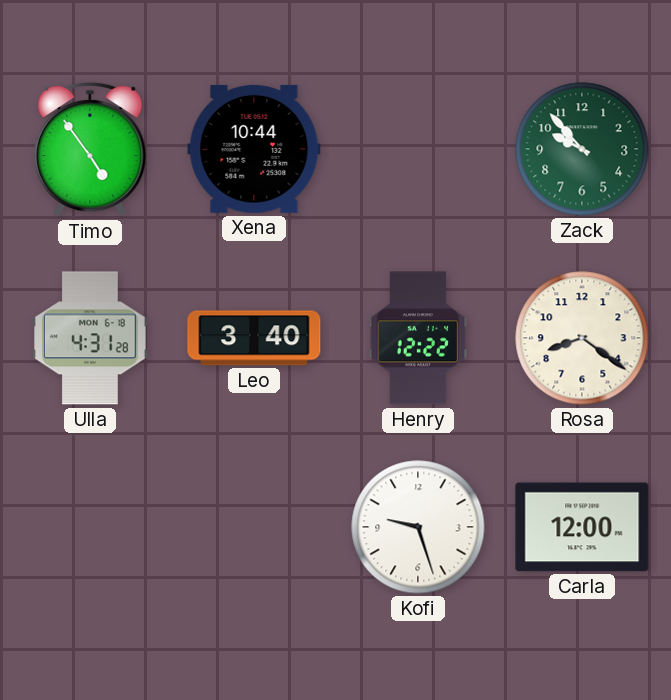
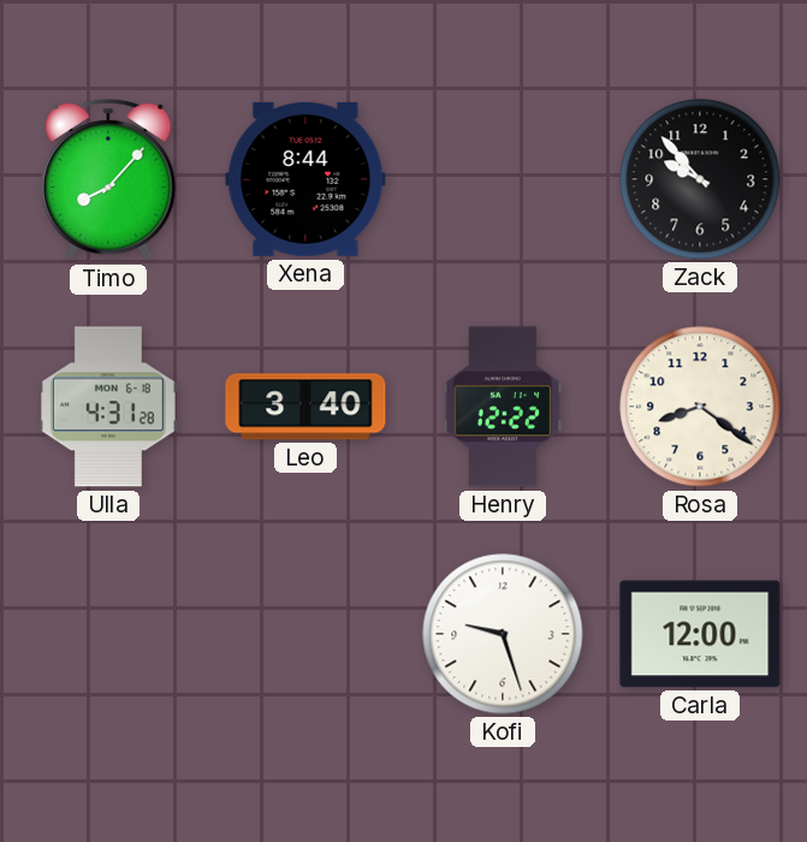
Timo: 4:54 -> 8:07 (108, 179)
Xena: 10:44 -> 8:44 (305, 179)
Zack dial: green -> black (700, 179)
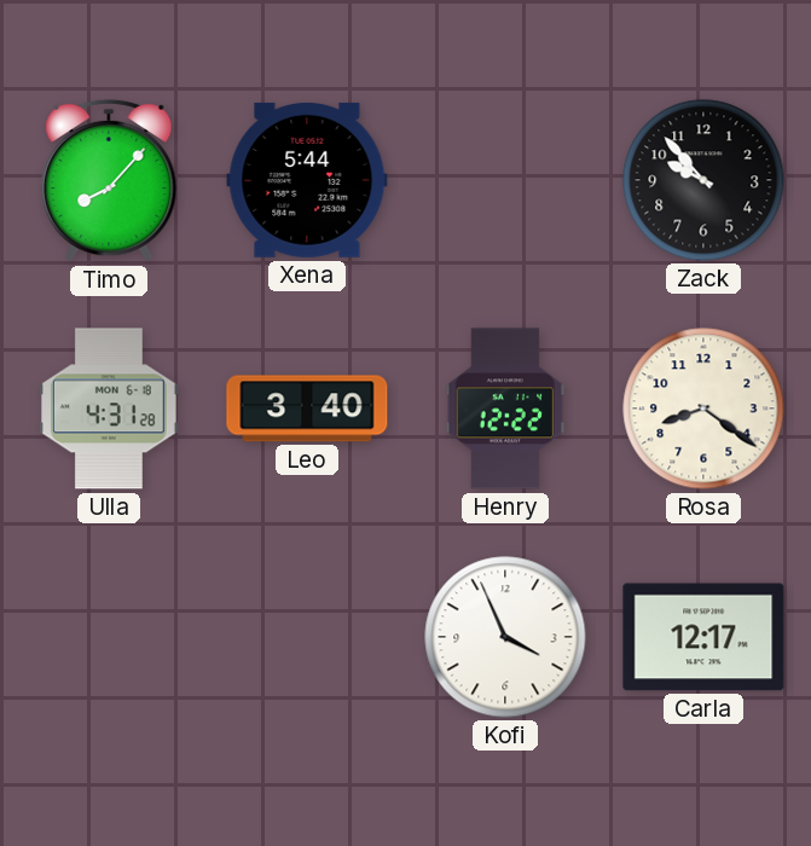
Xena: 8:44 -> 5:44 (307, 180)
Kofi: 9:27 -> 3:56 (505, 637)
Carla: 12:00 -> 12:17 (703, 637)
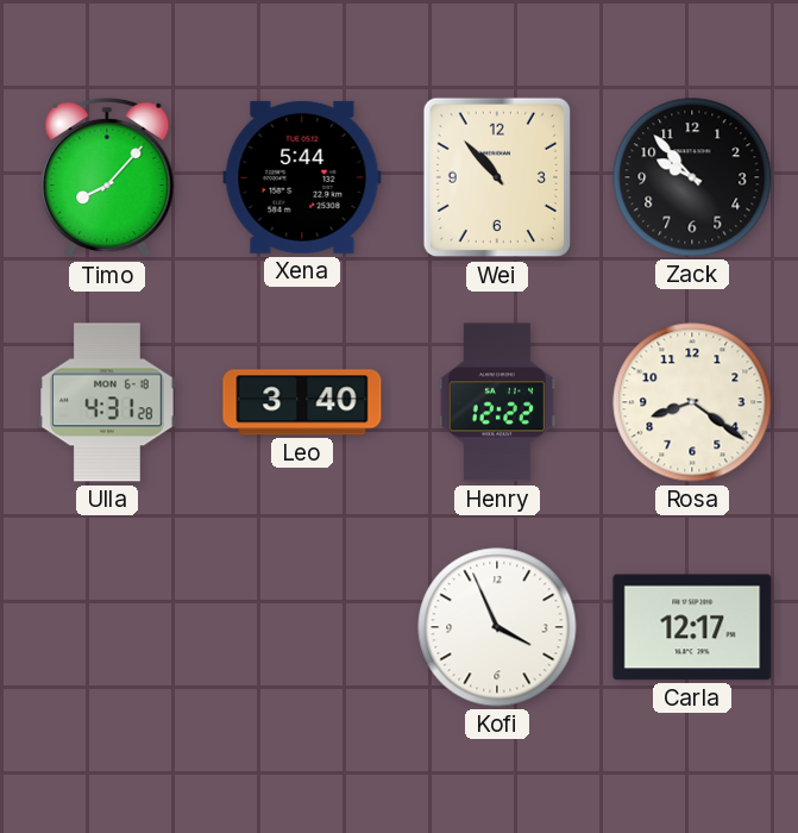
Wei: none -> 10:53 (496, 177)
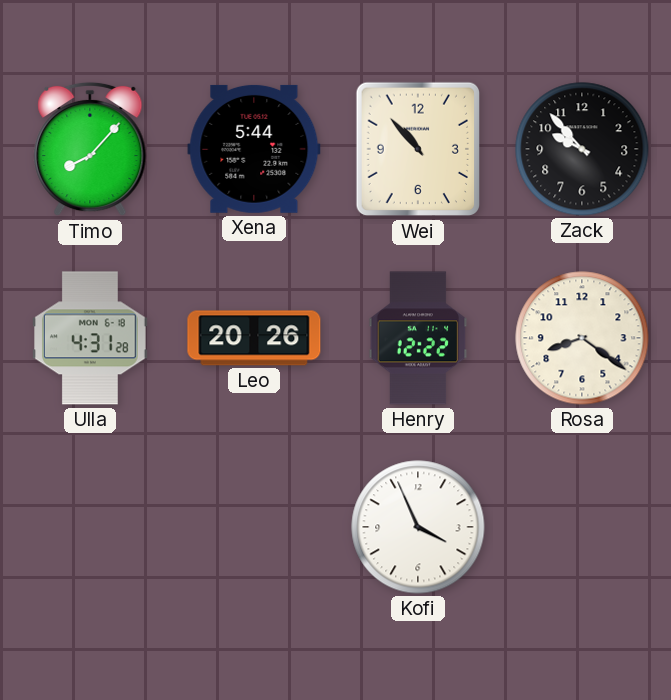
Leo: 3:40 -> 20:26 (254, 338)
Carla: 12:17 -> none (692, 627)
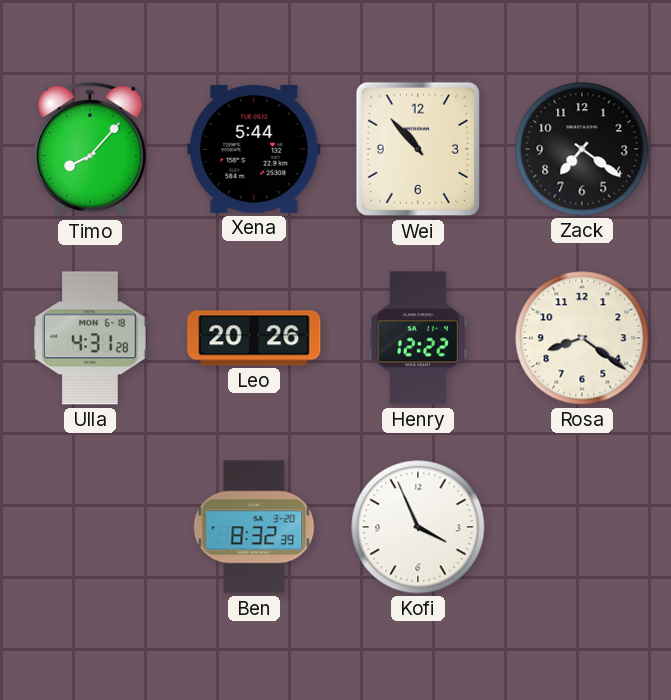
Zack: 9:53 -> 7:21 (582, 149)
Ben: none -> 8:32 (254, 527)
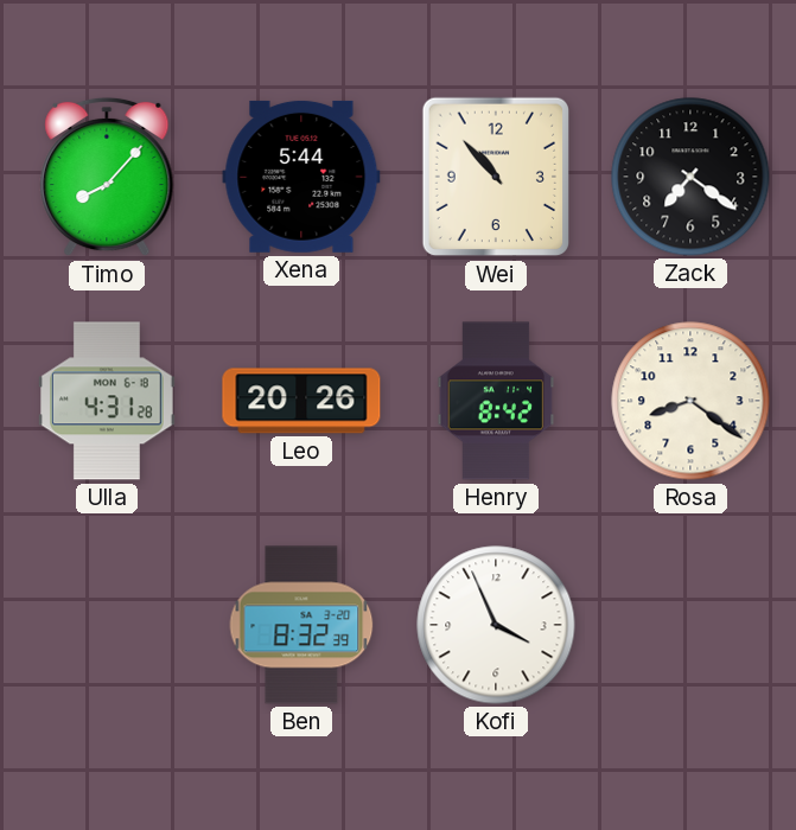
Henry: 12:22 -> 8:42 (496, 401)
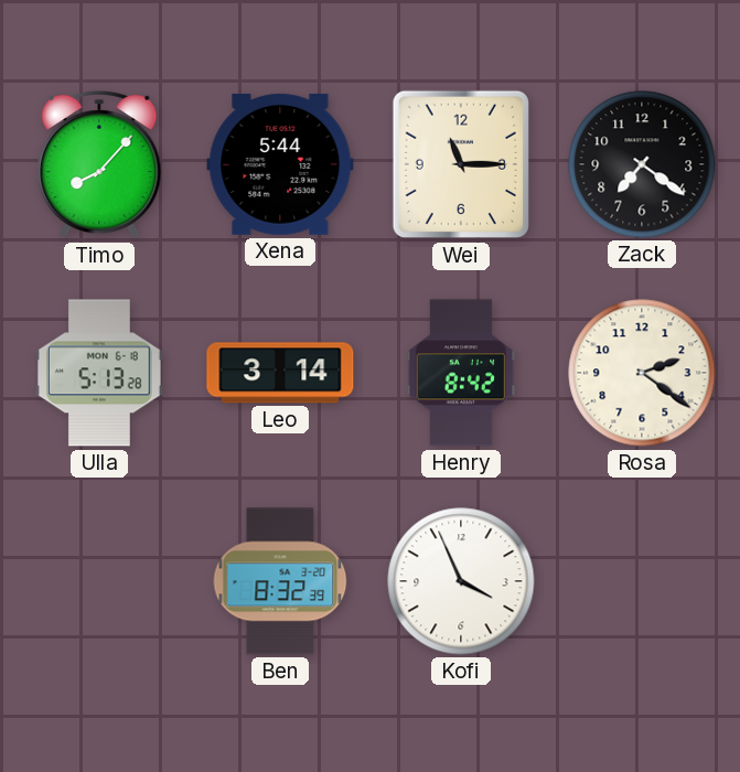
Wei: 10:53 -> 11:15 (460, 164)
Ulla: 4:31 -> 5:13 (100, 373)
Leo: 20:26 -> 3:14 (280, 373)
Rosa: 8:21 -> 2:21 (642, 373)
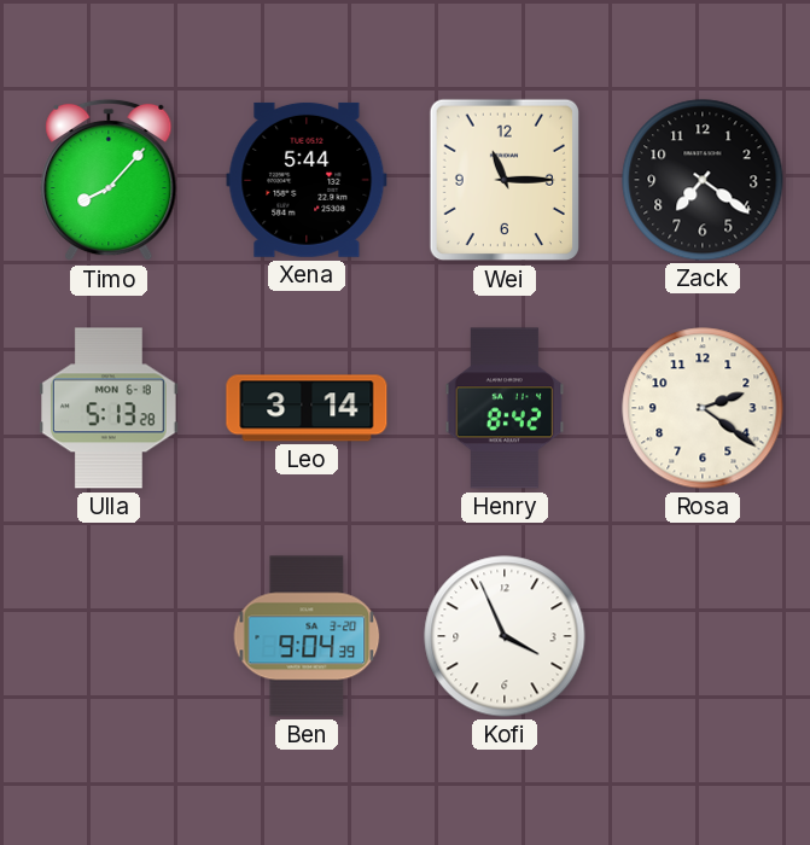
Ben: 8:32 -> 9:04 (307, 636)
